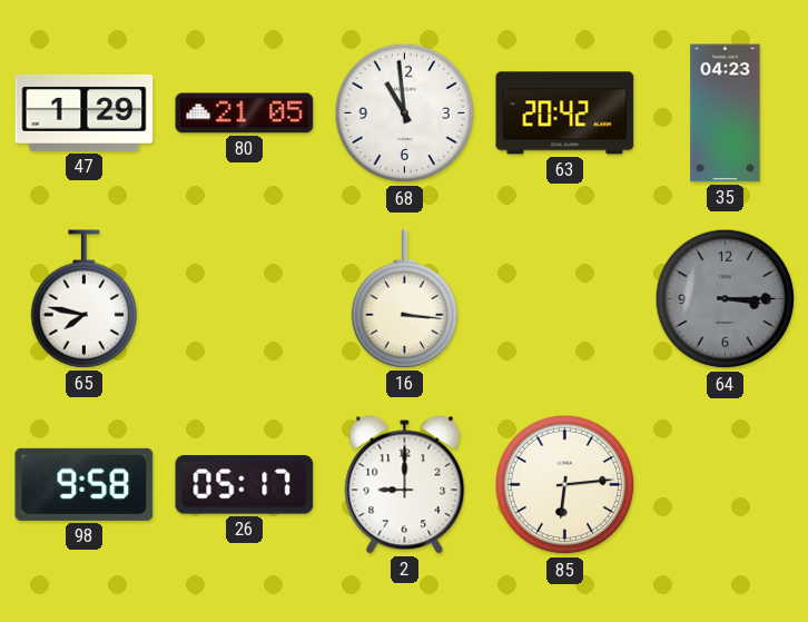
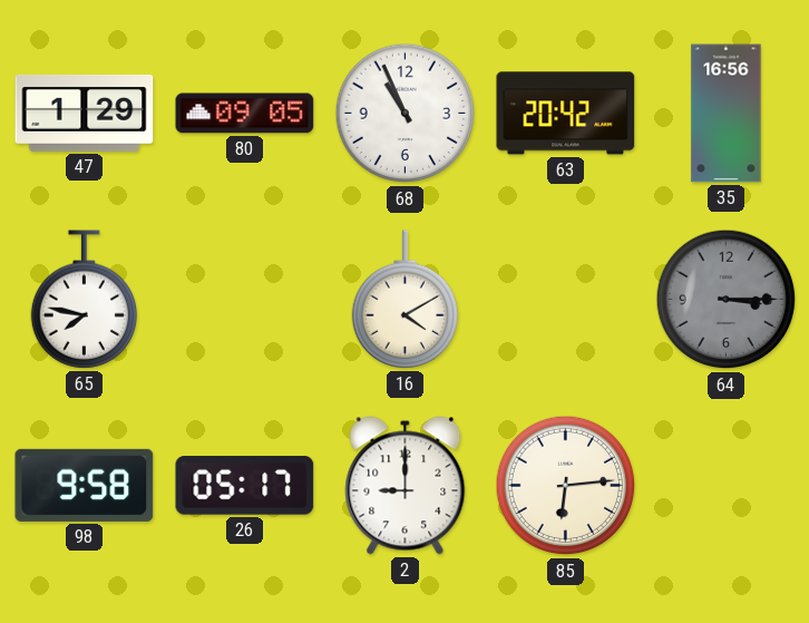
80: 21:05 -> 09:05 (245, 114)
68: 10:59 -> 10:56 (406, 114)
35: 04:23 -> 16:56 (727, 114)
16: 3:16 -> 4:10 (405, 300)
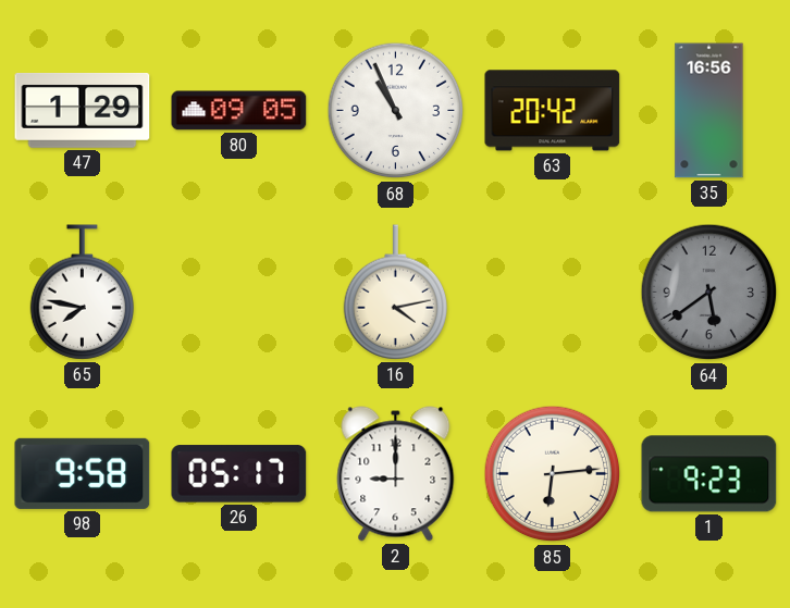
16: 4:10 -> 4:13 (395, 293)
64: 3:15 -> 5:39 (709, 293)
1: none -> 9:23 (709, 474)
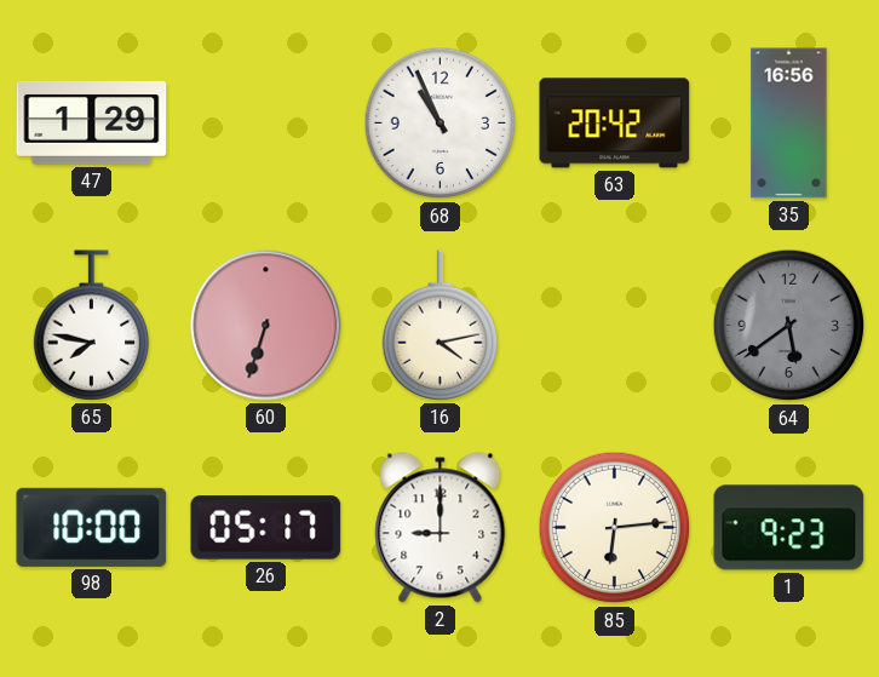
80: 09:05 -> none (239, 111)
60: none -> 6:33 (266, 326)
98: 9:58 -> 10:00 (92, 527)
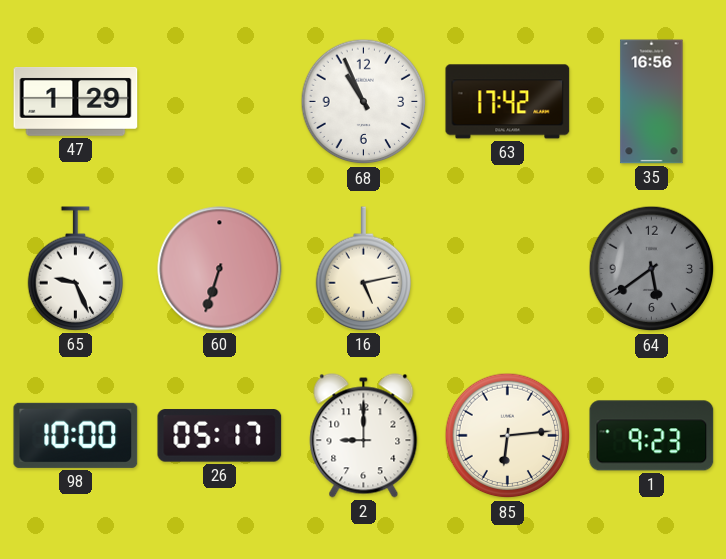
63: 20:42 -> 17:42 (508, 102)
65: 7:47 -> 9:26 (75, 269)
16: 4:13 -> 5:13 (363, 269)
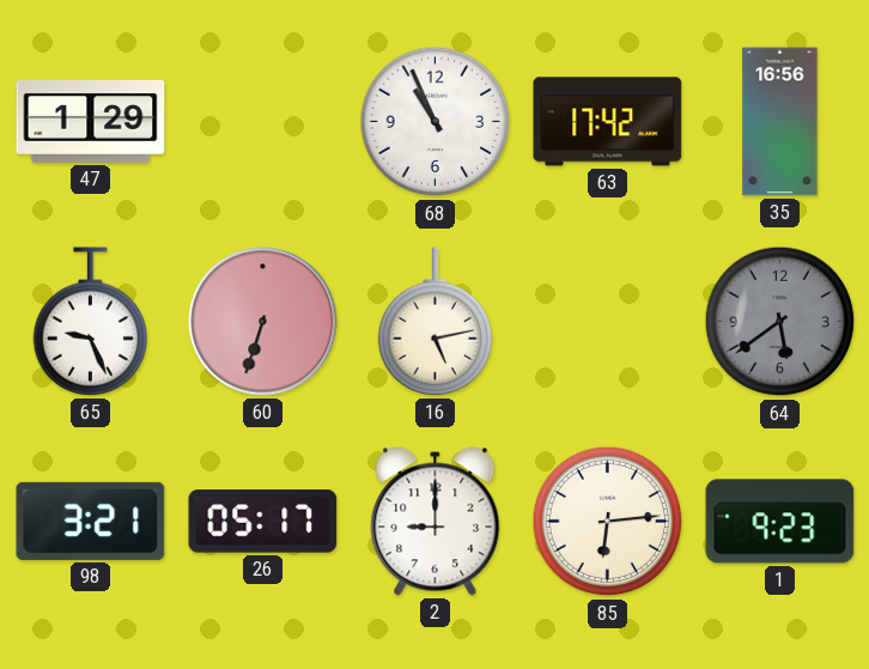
98: 10:00 -> 3:21 (91, 521)
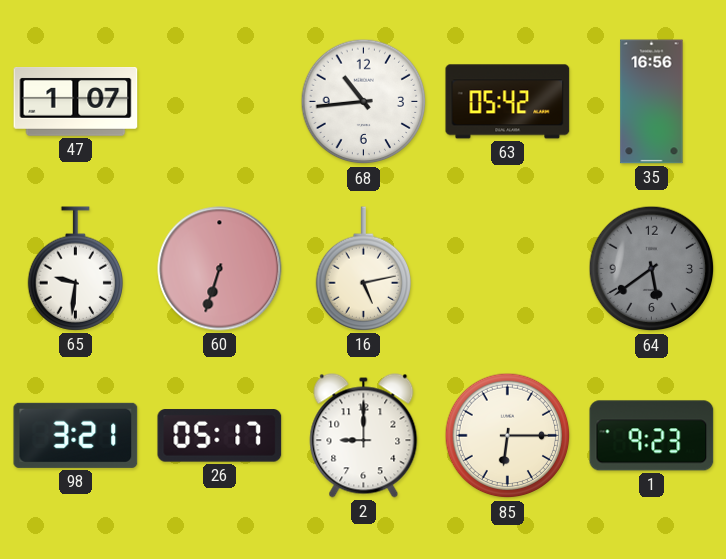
47: 1:29 -> 1:07 (76, 102)
68: 10:56 -> 10:44 (364, 102)
63: 17:42 -> 05:42 (508, 102)
65: 9:26 -> 9:31 (75, 269)
85: 6:14 -> 6:15 (508, 436)
